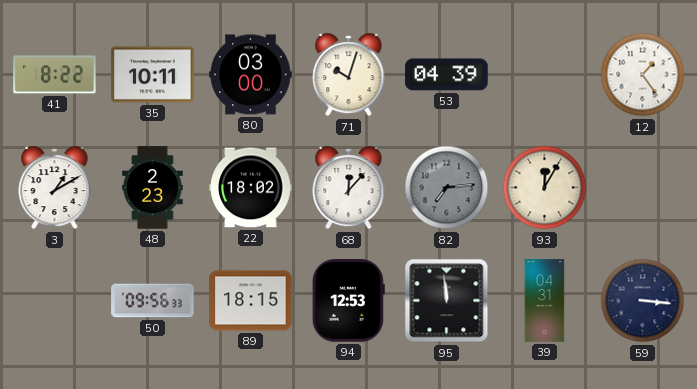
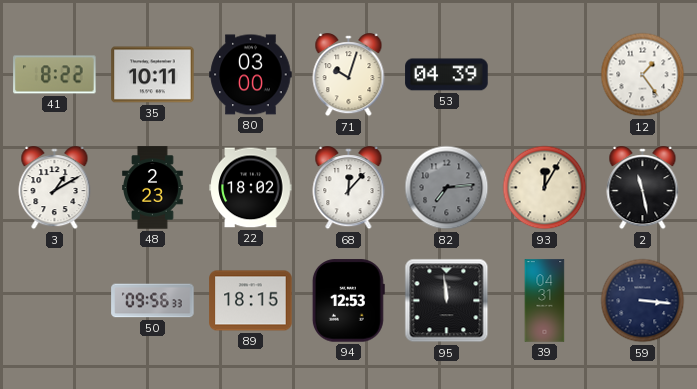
2: none -> 11:28 (643, 188)
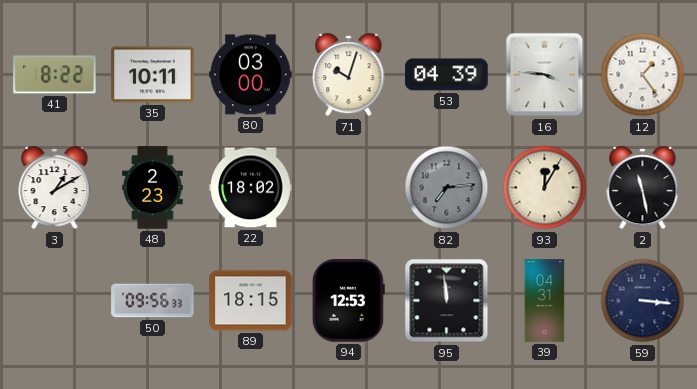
16: none -> 3:46 (545, 75)
68: 12:07 -> none (349, 188)
